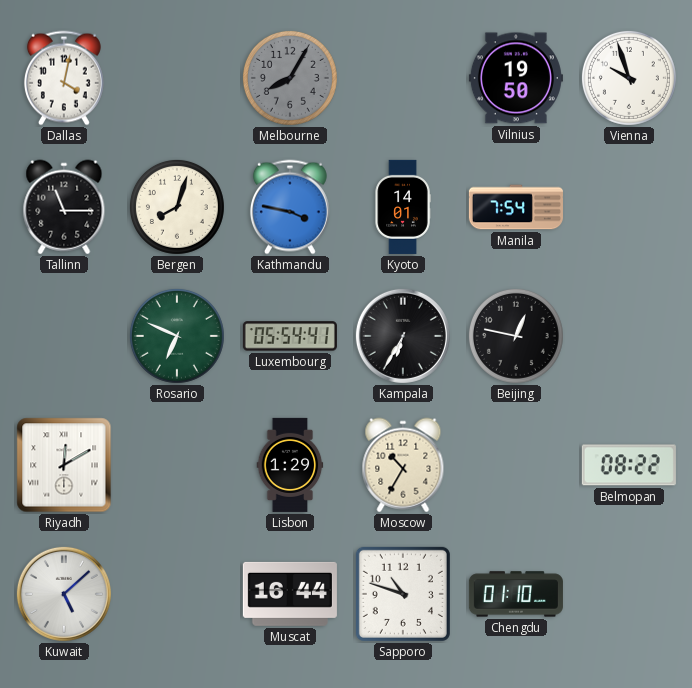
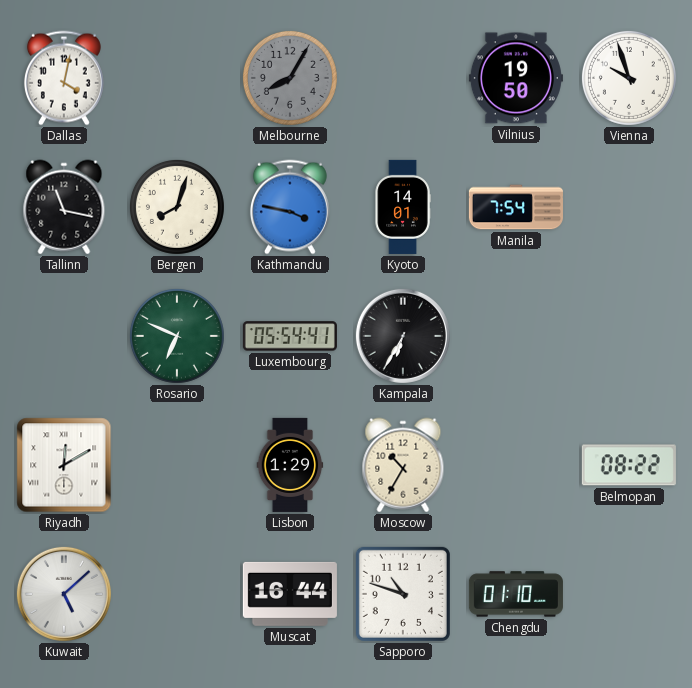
Tallinn: 11:15 -> 11:17 (64, 207)
Beijing: 12:47 -> none (516, 336)
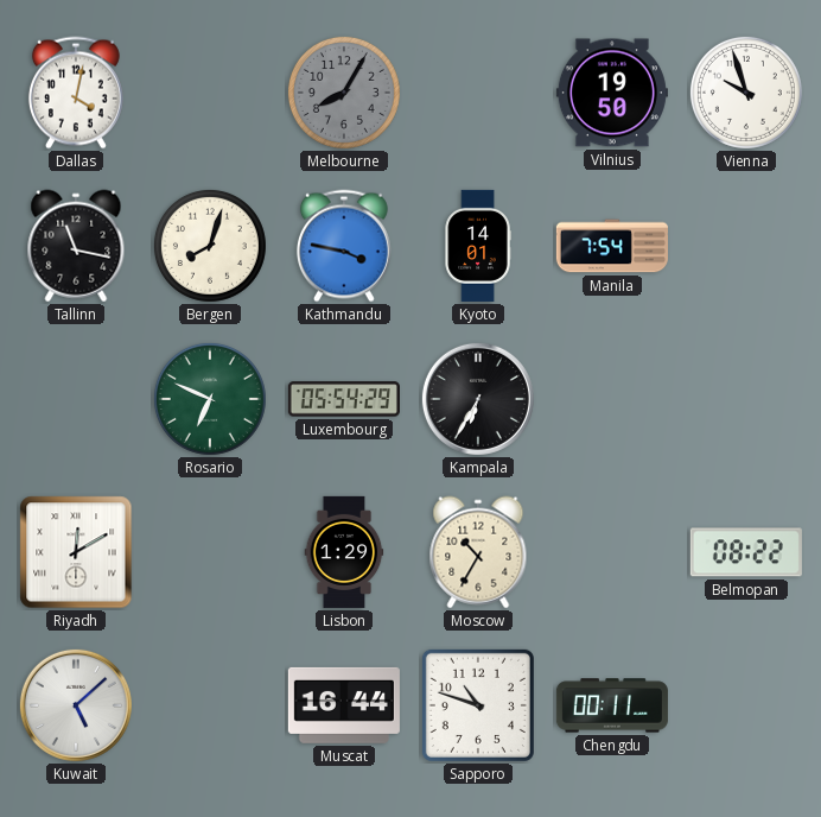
Luxembourg: 05:54:41 -> 05:54:29 (344, 399)
Chengdu: 01:10 -> 00:11 (612, 705)
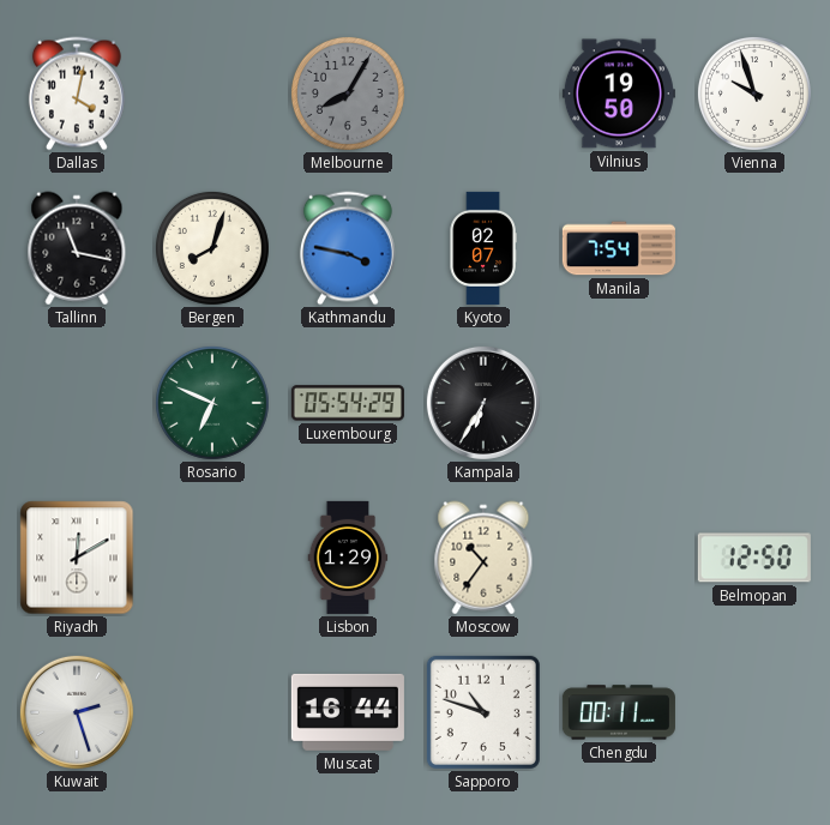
Kyoto: 14:01 -> 02:07 (483, 248)
Moscow: 10:35 -> 10:36 (483, 558)
Belmopan: 08:22 -> 12:50 (754, 558)
Kuwait: 5:08 -> 2:27 (77, 712)
